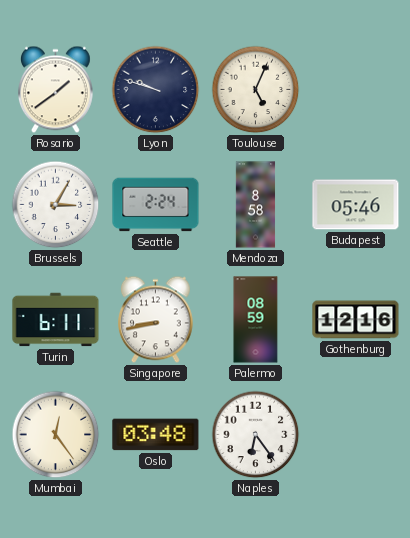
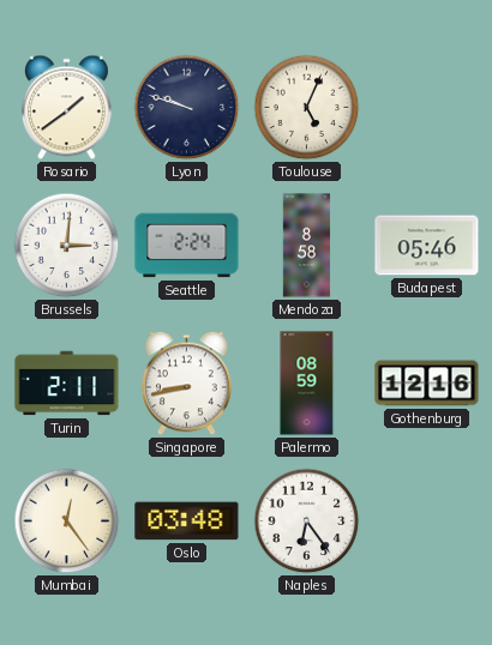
Brussels: 3:05 -> 3:01 (67, 246)
Turin: 6:11 -> 2:11 (67, 384)
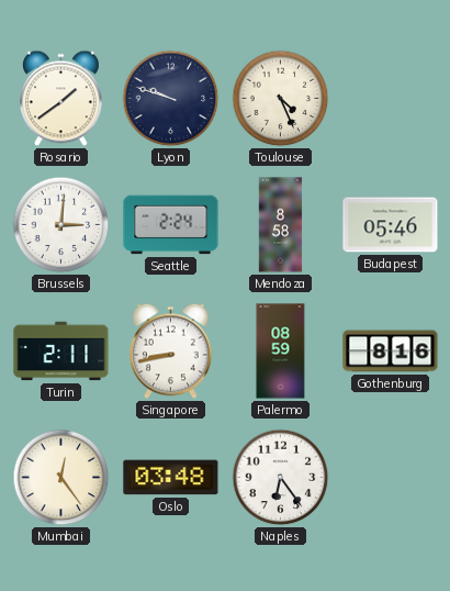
Toulouse: 5:04 -> 4:26 (281, 99)
Gothenburg: 12:16 -> 8:16 (391, 352)
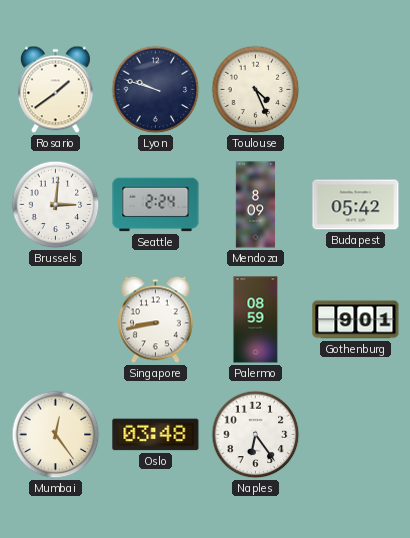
Mendoza: 8:58 -> 8:09 (256, 205)
Budapest: 05:46 -> 05:42 (356, 205)
Turin: 2:11 -> none (61, 352)
Gothenburg: 8:16 -> 9:01 (356, 320)
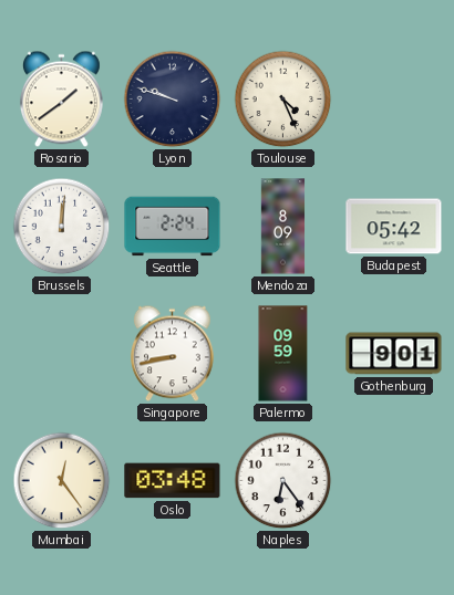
Brussels: 3:01 -> 12:01 (62, 227)
Palermo: 08:59 -> 09:59 (283, 354)
